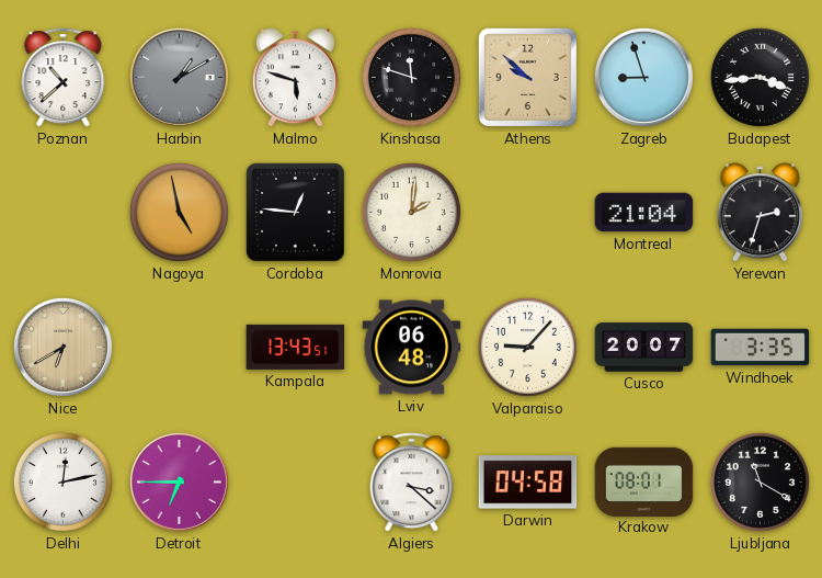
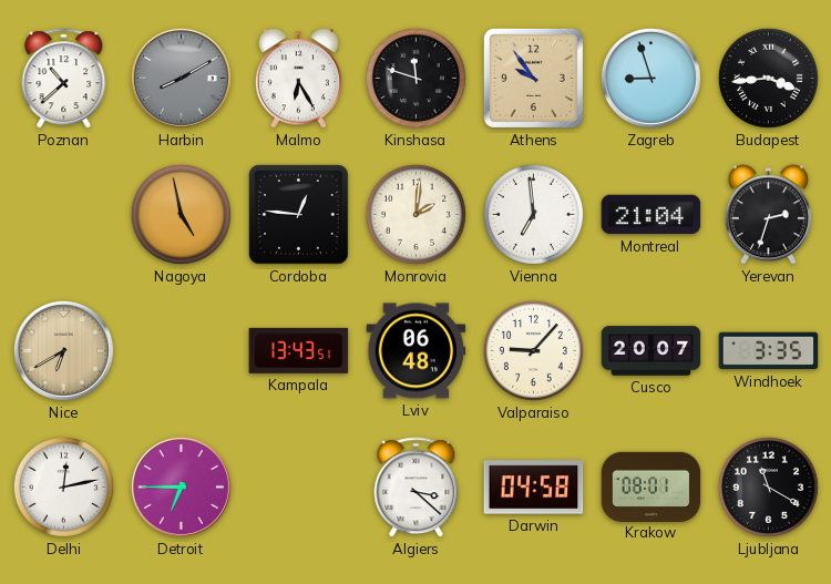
Harbin: 1:10 -> 8:10 (181, 78)
Malmo: 5:48 -> 6:25 (298, 79)
Athens: 9:52 -> 9:54 (533, 78)
Vienna: none -> 6:59 (533, 214)
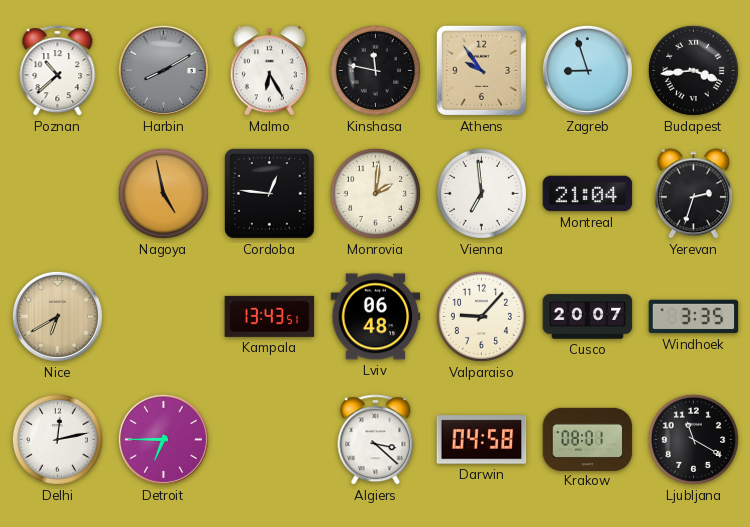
Kinshasa: 11:48 -> 11:47 (375, 70)
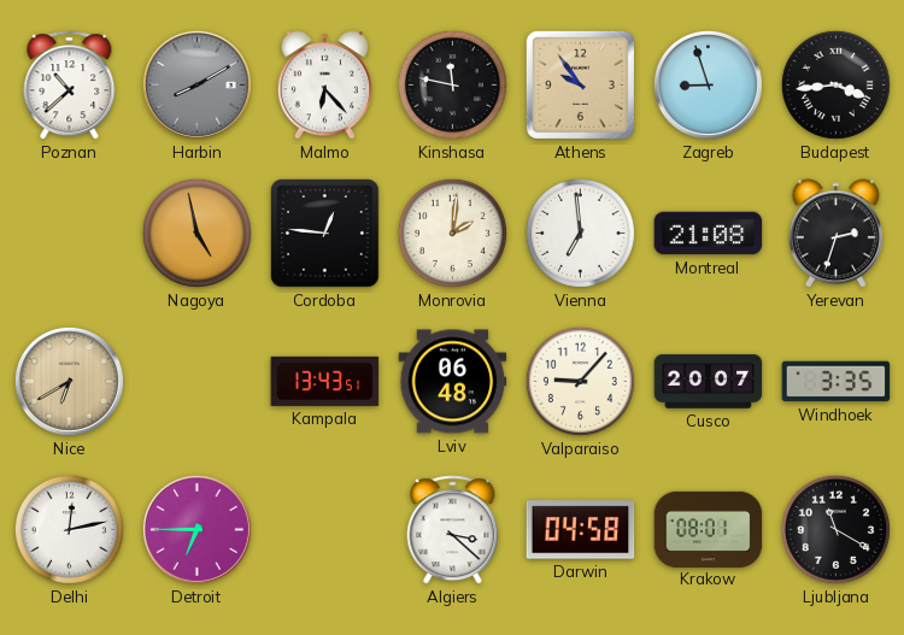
Malmo: 6:25 -> 6:23 (324, 86)
Montreal: 21:04 -> 21:08 (709, 234)
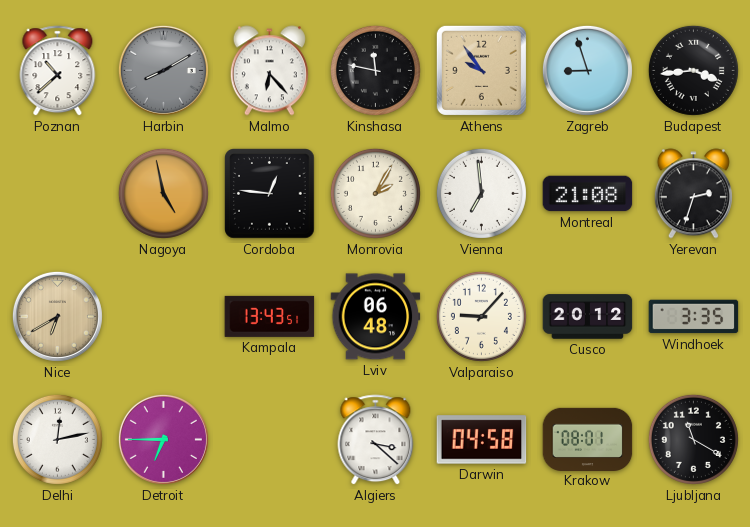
Monrovia: 2:01 -> 2:05 (375, 193)
Cusco: 20:07 -> 20:12 (588, 317)
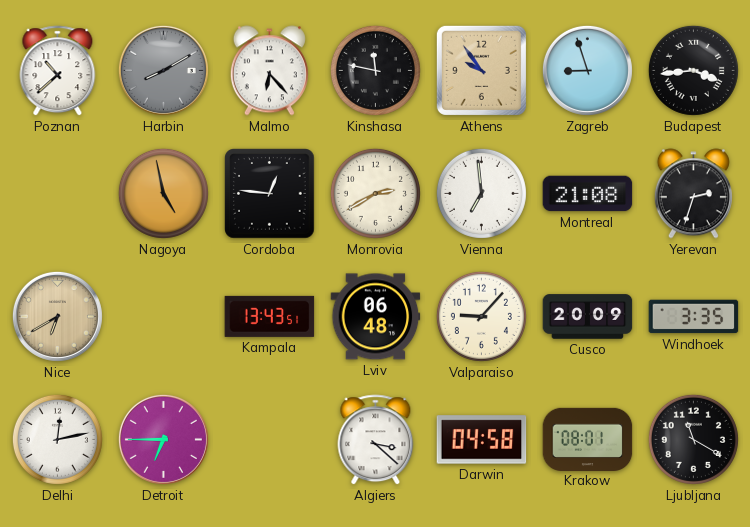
Monrovia: 2:05 -> 2:40 (375, 193)
Cusco: 20:12 -> 20:09 (588, 317)
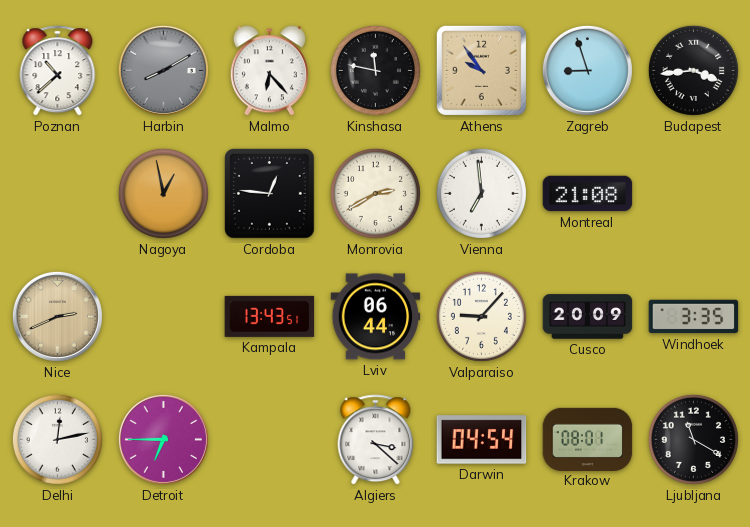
Nagoya: 4:58 -> 12:58 (163, 193)
Yerevan: 2:33 -> none (693, 194)
Nice: 6:40 -> 2:41 (57, 316)
Lviv: 06:48 -> 06:44 (376, 317)
Darwin: 04:58 -> 04:54 (482, 440)
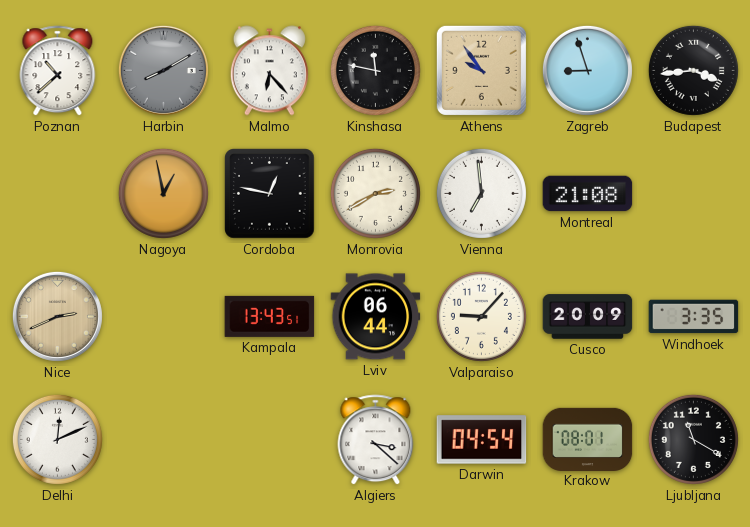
Cordoba: 12:46 -> 12:47 (270, 194)
Delhi: 12:13 -> 12:11 (57, 439)
Detroit: 6:45 -> none (163, 439)
